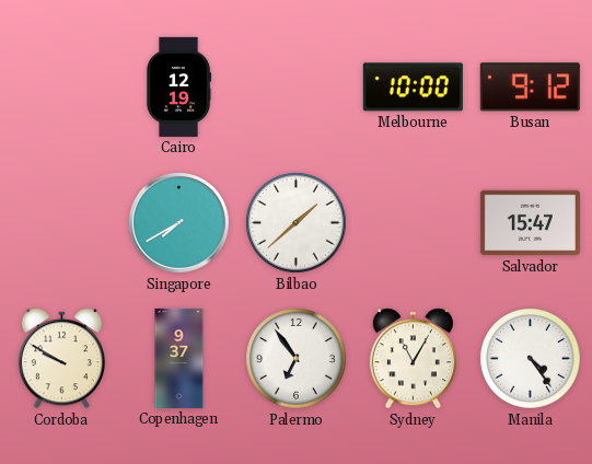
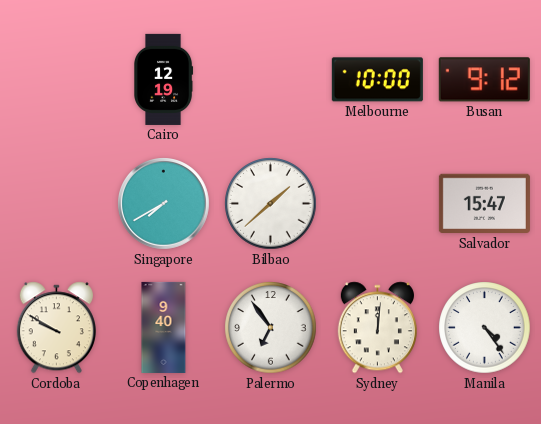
Copenhagen: 9:37 -> 9:40 (164, 327)
Sydney: 11:05 -> 12:01 (377, 328)
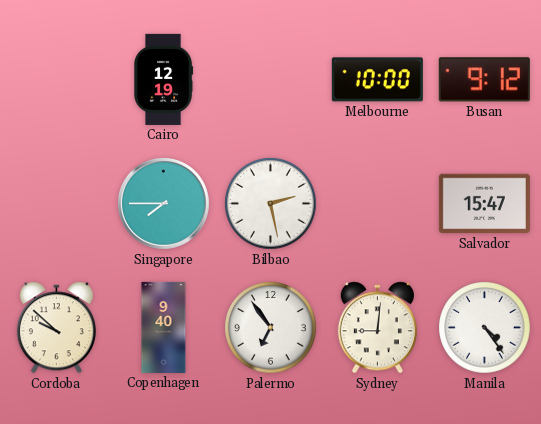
Singapore: 7:40 -> 7:45 (164, 204)
Bilbao: 1:38 -> 2:28 (271, 204)
Cordoba: 9:50 -> 9:52 (56, 328)
Sydney: 12:01 -> 9:01 (377, 328)
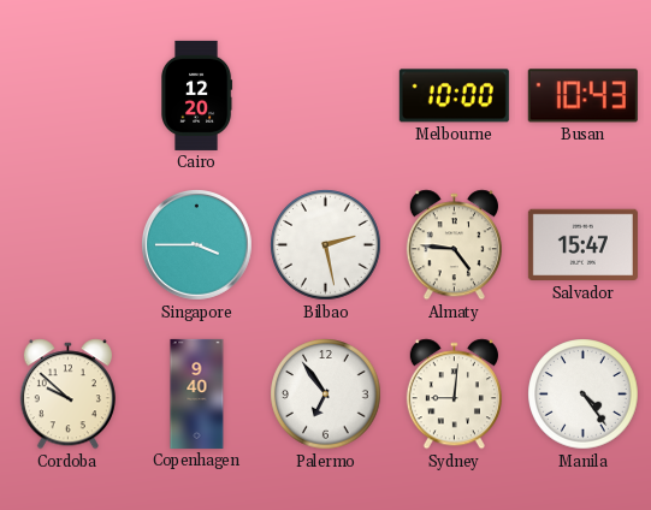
Cairo: 12:19 -> 12:20 (197, 95)
Busan: 9:12 -> 10:43 (582, 96)
Singapore: 7:45 -> 3:45 (197, 245)
Almaty: none -> 4:46 (454, 245)
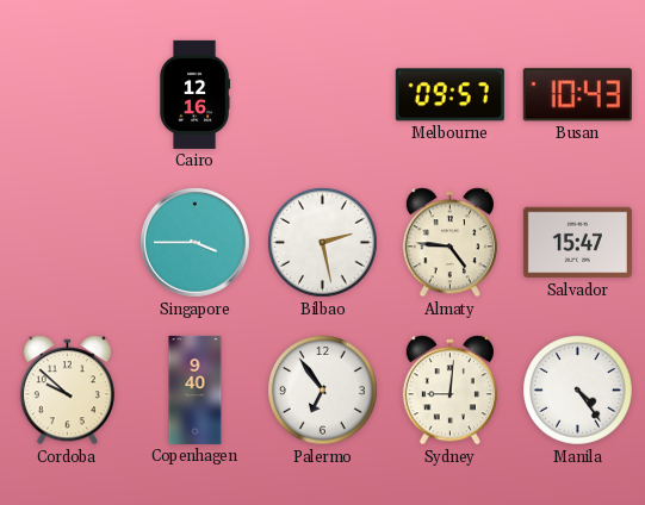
Cairo: 12:20 -> 12:16 (196, 94)
Melbourne: 10:00 -> 09:57 (449, 95)
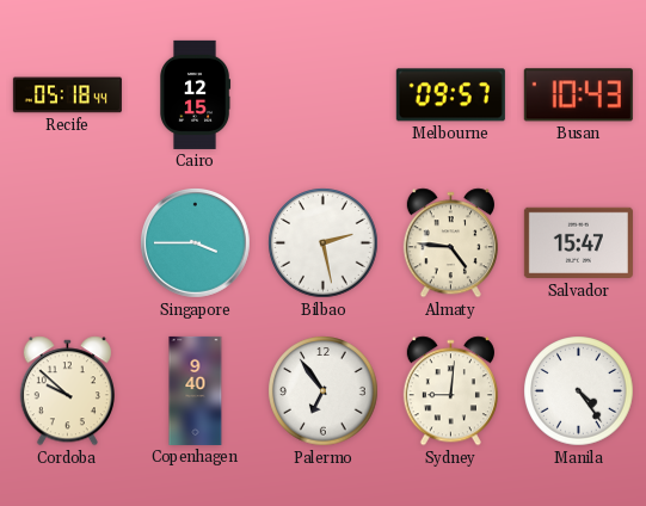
Recife: none -> 05:18 (67, 95)
Cairo: 12:16 -> 12:15 (196, 94)
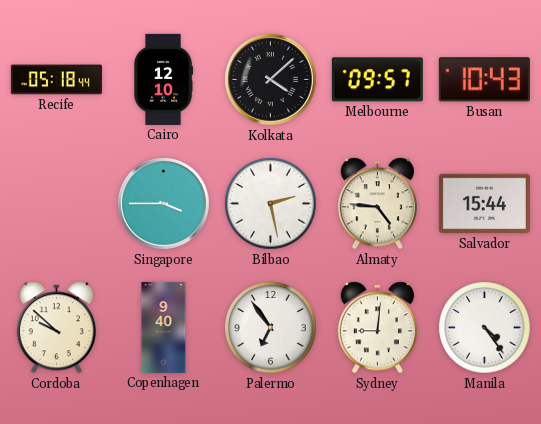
Cairo: 12:15 -> 12:10 (164, 79)
Kolkata: none -> 4:08 (271, 80)
Salvador: 15:47 -> 15:44 (484, 204)
